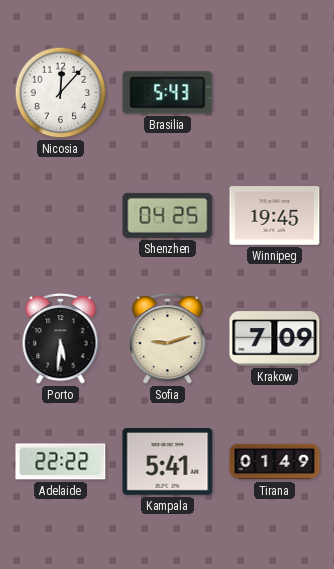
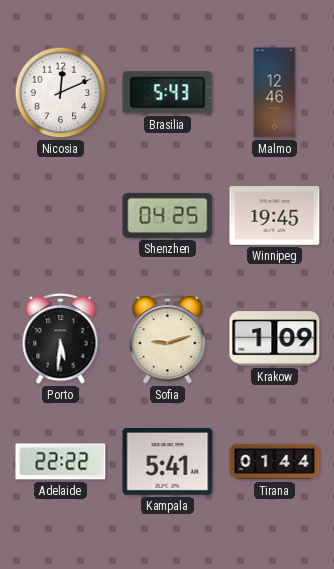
Nicosia: 12:07 -> 12:11 (61, 93)
Malmo: none -> 12:46 (275, 93)
Krakow: 7:09 -> 1:09 (275, 339)
Tirana: 01:49 -> 01:44 (275, 462)
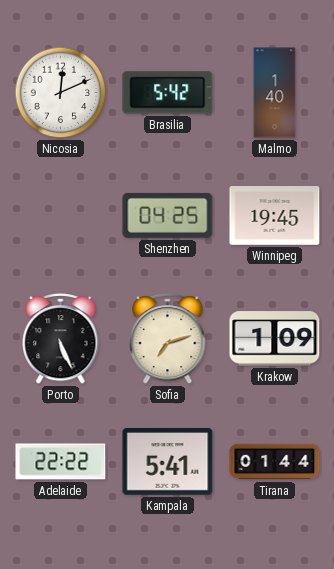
Brasilia: 5:43 -> 5:42 (168, 93)
Malmo: 12:46 -> 1:40 (275, 93)
Porto: 5:31 -> 5:26 (61, 338)
Sofia: 9:12 -> 7:12 (168, 338)
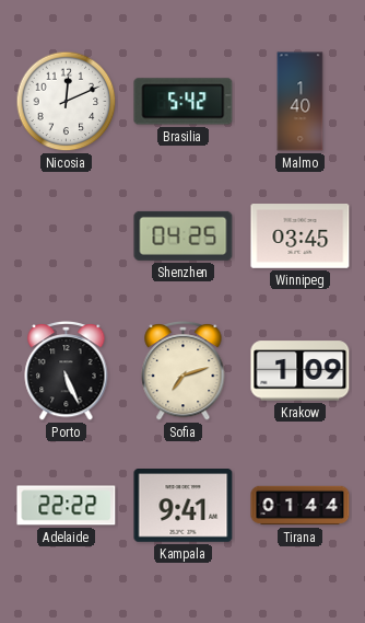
Winnipeg: 19:45 -> 03:45 (301, 236)
Kampala: 5:41 -> 9:41 (184, 506)
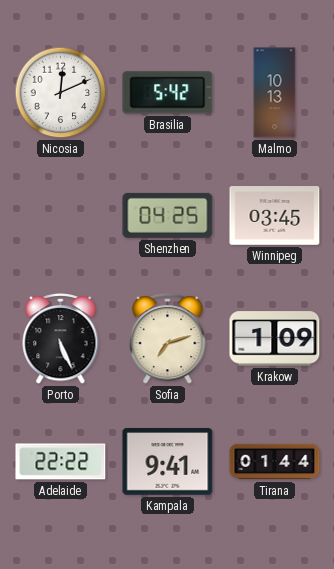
Malmo: 1:40 -> 10:13 (275, 93)
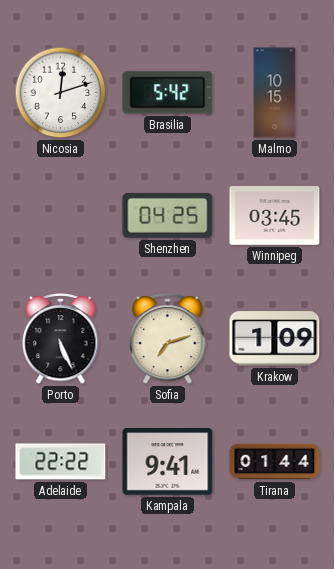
Nicosia: 12:11 -> 12:12 (61, 93)
Malmo: 10:13 -> 10:15 (275, 93)
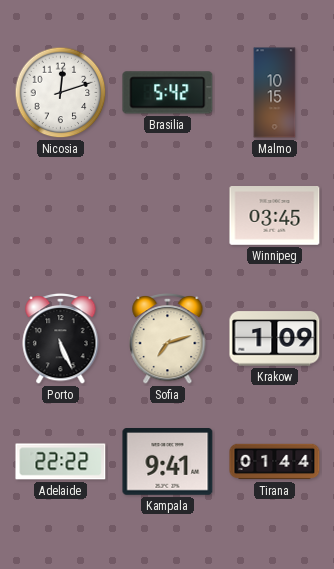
Shenzhen: 04:25 -> none (168, 215)
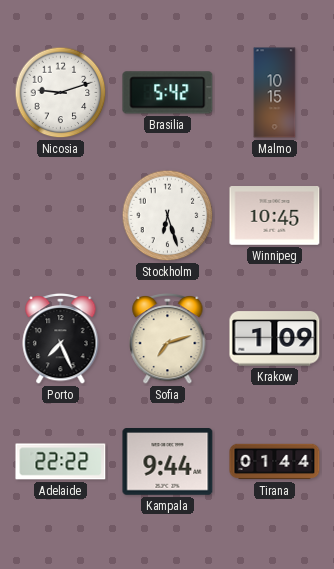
Nicosia: 12:12 -> 9:12 (61, 93)
Stockholm: none -> 6:27 (168, 216)
Winnipeg: 03:45 -> 10:45 (275, 216)
Porto: 5:26 -> 7:26 (61, 338)
Kampala: 9:41 -> 9:44 (168, 462)
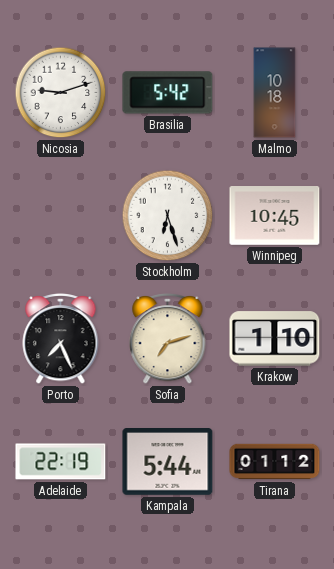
Malmo: 10:15 -> 10:18 (275, 93)
Krakow: 1:09 -> 1:10 (275, 339)
Adelaide: 22:22 -> 22:19 (61, 462)
Kampala: 9:44 -> 5:44 (168, 462)
Tirana: 01:44 -> 01:12 (275, 462)
